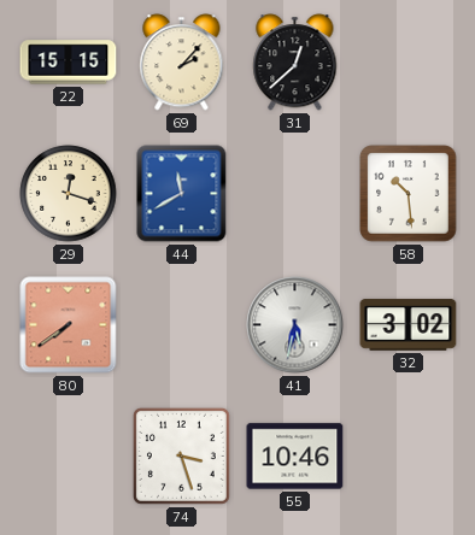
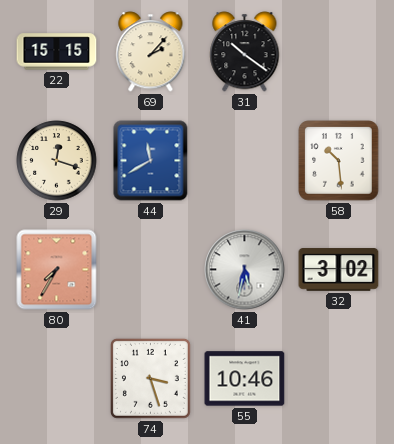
31: 12:38 -> 10:21 (245, 52)
80: 7:39 -> 7:35 (57, 270)
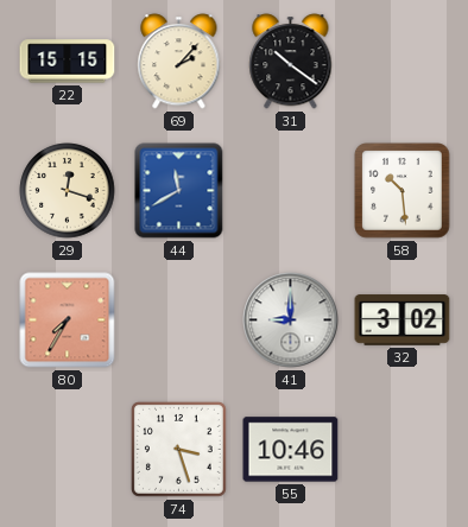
41: 5:32 -> 9:00 (291, 320)
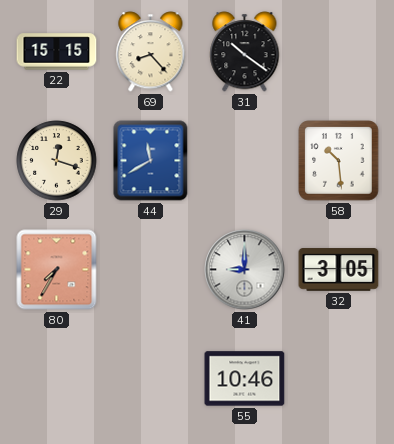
69: 2:07 -> 8:23 (151, 52)
32: 3:02 -> 3:05 (339, 270)
74: 3:27 -> none (178, 449)
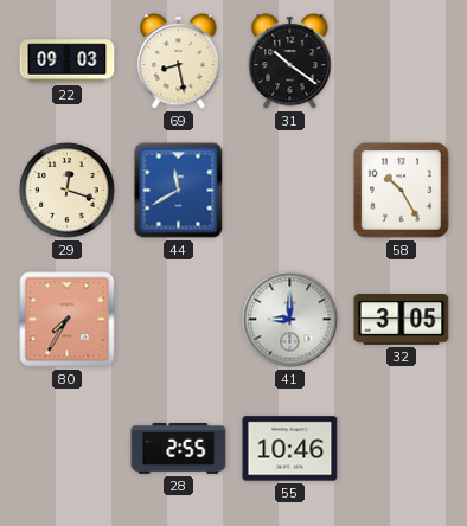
22: 15:15 -> 09:03 (68, 62)
69: 8:23 -> 8:28 (179, 62)
58: 10:29 -> 10:25 (402, 191)
28: none -> 2:55 (179, 449)
